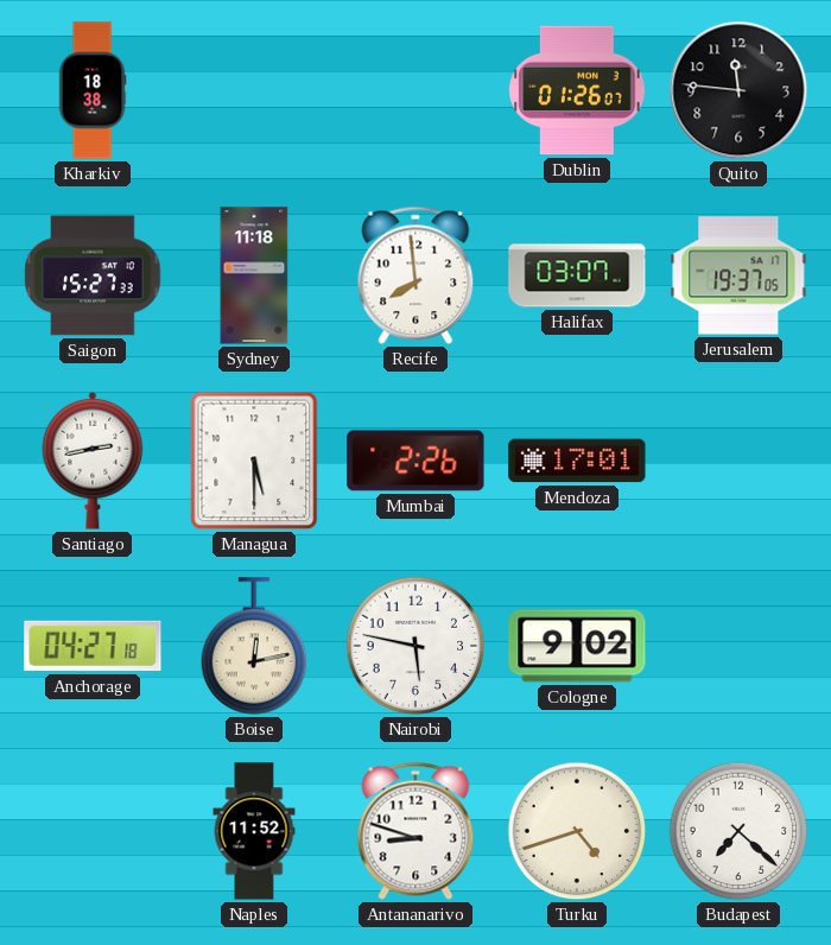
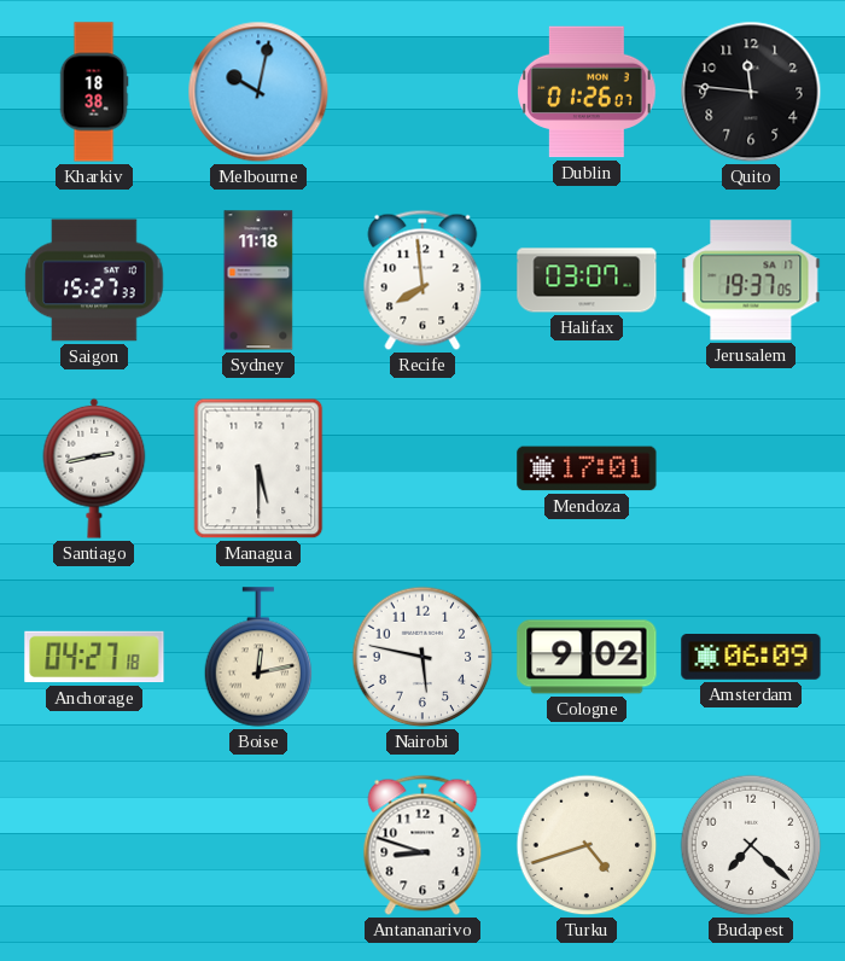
Melbourne: none -> 10:02 (258, 92)
Mumbai: 2:26 -> none (415, 461)
Amsterdam: none -> 06:09 (751, 657)
Naples: 11:52 -> none (254, 831)
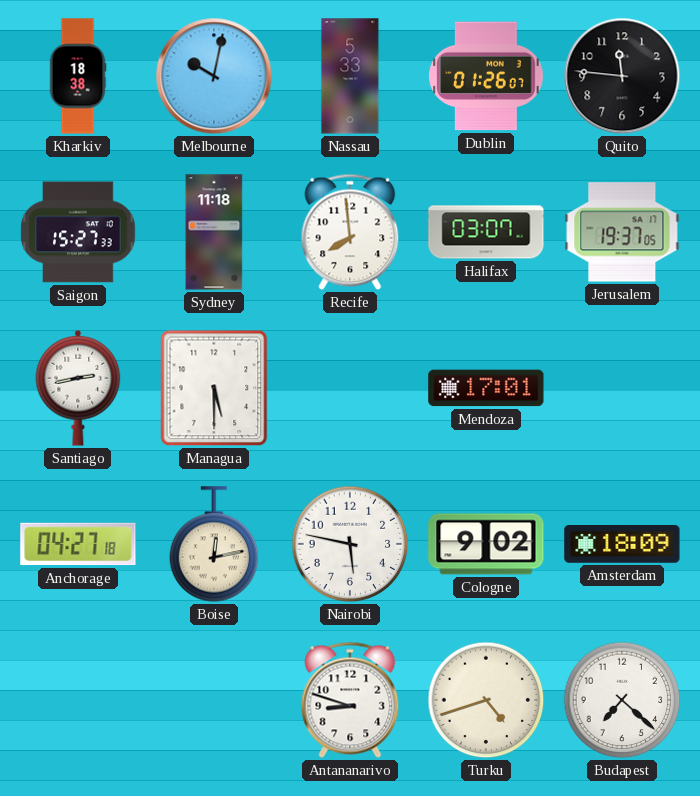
Nassau: none -> 5:33 (350, 76)
Amsterdam: 06:09 -> 18:09 (622, 544)
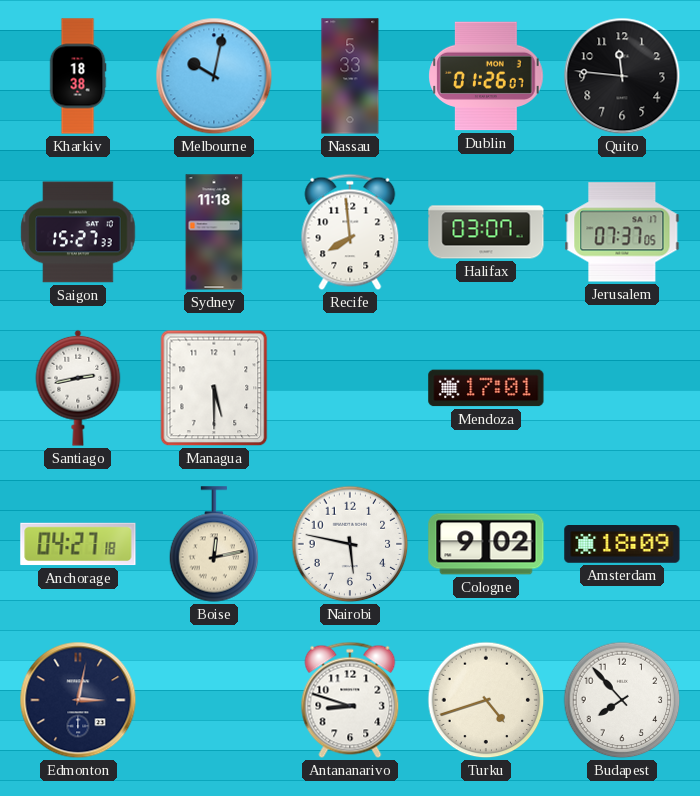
Jerusalem: 19:37 -> 07:37 (622, 232)
Edmonton: none -> 3:02 (78, 700)
Budapest: 7:22 -> 7:53 (622, 700)
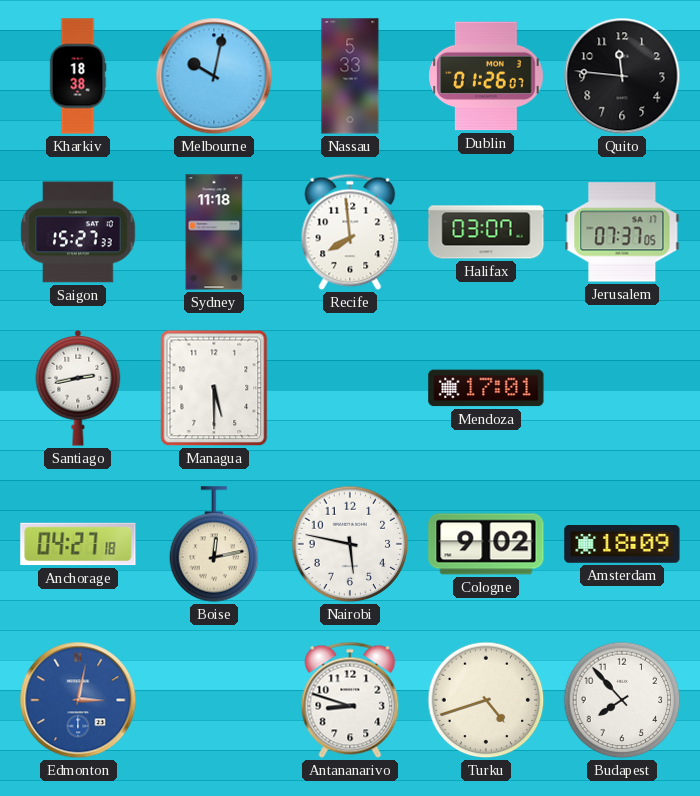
Edmonton dial: navy -> blue (78, 700)
